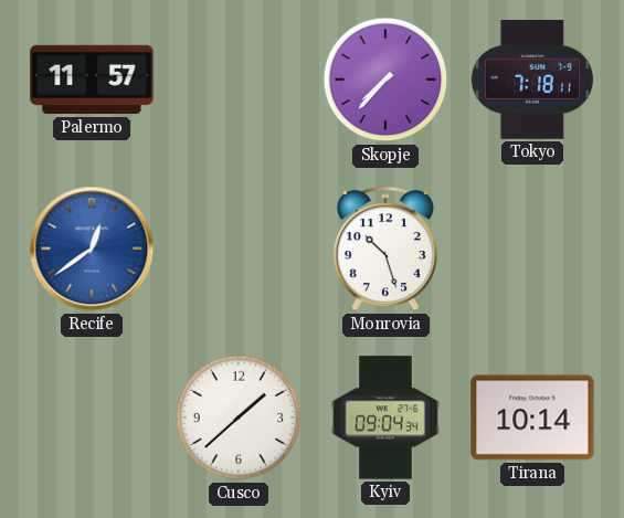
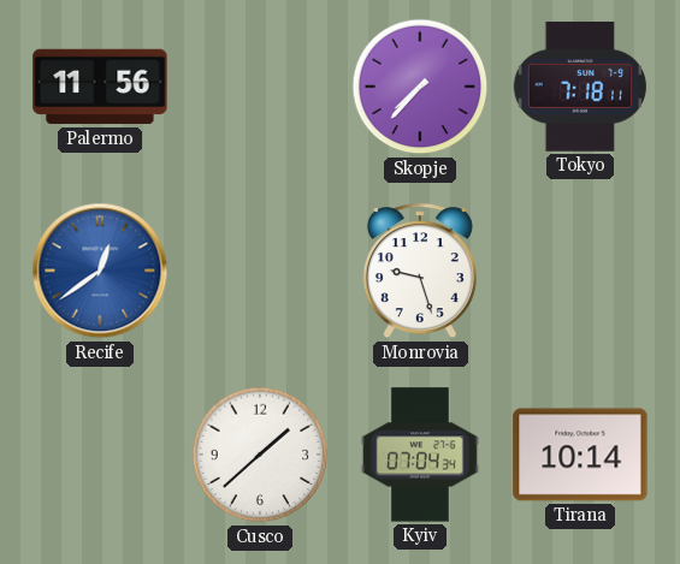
Palermo: 11:57 -> 11:56 (100, 87)
Monrovia: 10:27 -> 9:27 (420, 272)
Kyiv: 09:04 -> 07:04 (420, 455)
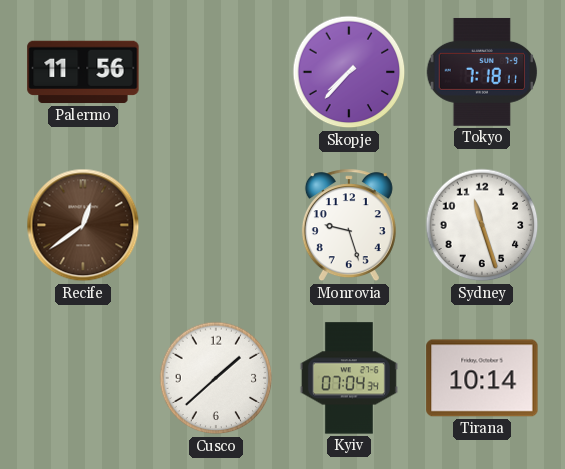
Recife dial: blue -> brown (83, 225)
Sydney: none -> 11:27 (482, 225)
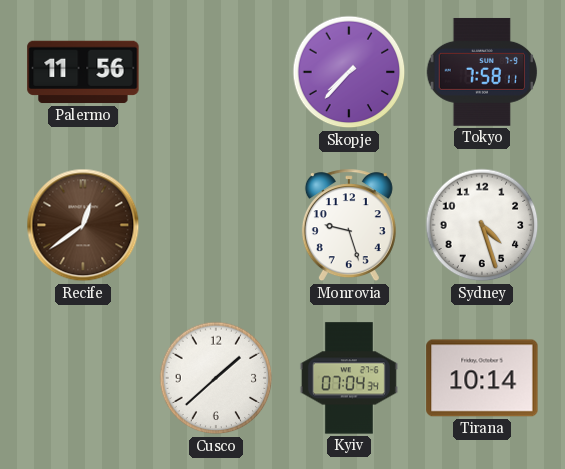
Tokyo: 7:18 -> 7:58 (481, 72)
Sydney: 11:27 -> 4:27 (482, 225)
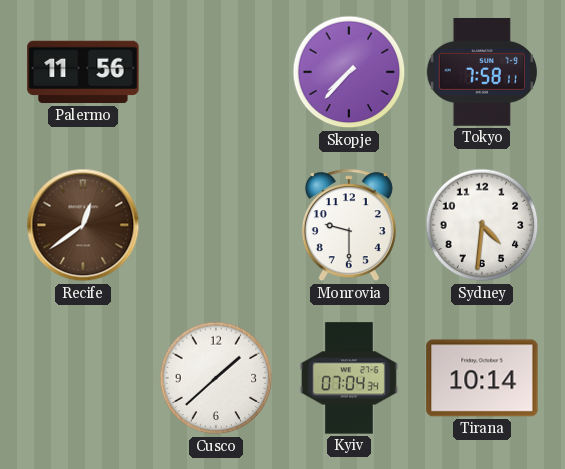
Monrovia: 9:27 -> 9:30 (349, 226)
Sydney: 4:27 -> 4:31 (482, 225)
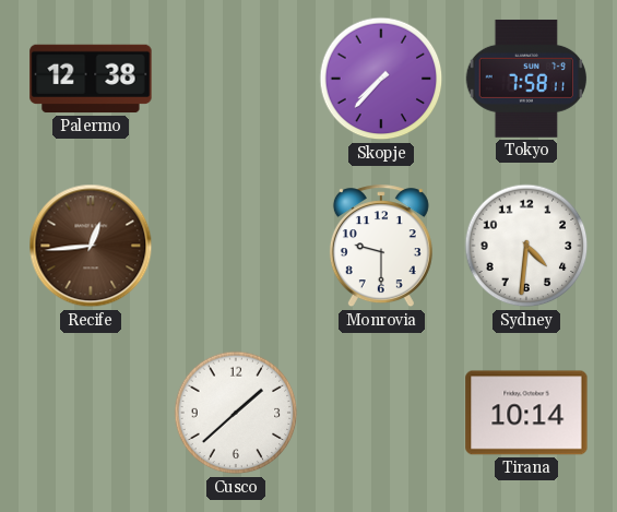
Palermo: 11:56 -> 12:38 (91, 79)
Recife: 12:39 -> 12:44 (91, 246)
Kyiv: 07:04 -> none (349, 378)
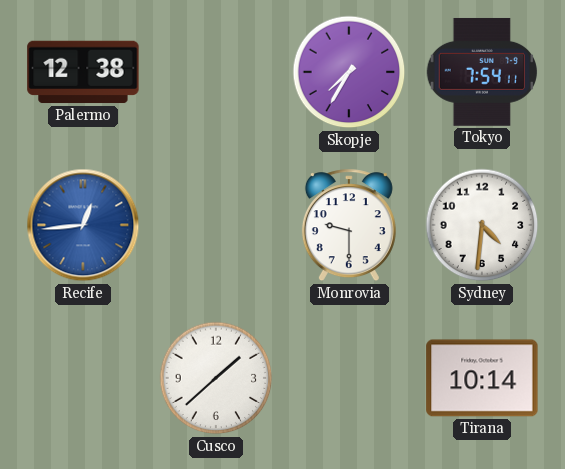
Skopje: 7:37 -> 7:35 (349, 72)
Tokyo: 7:58 -> 7:54 (481, 72)
Recife dial: brown -> blue (83, 225)
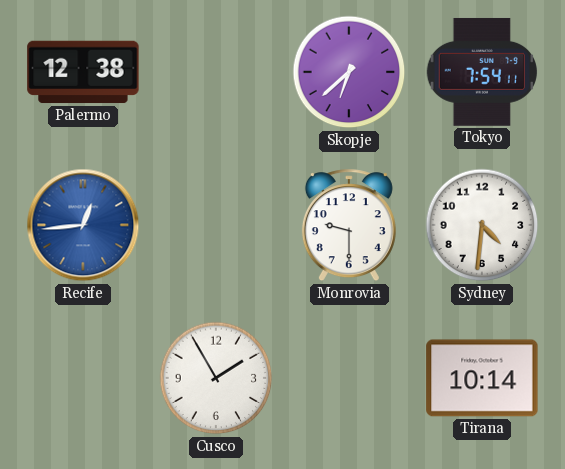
Skopje: 7:35 -> 6:38 (349, 72)
Cusco: 1:38 -> 1:55 (216, 378)
